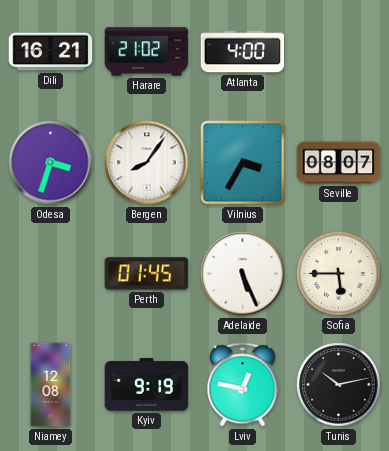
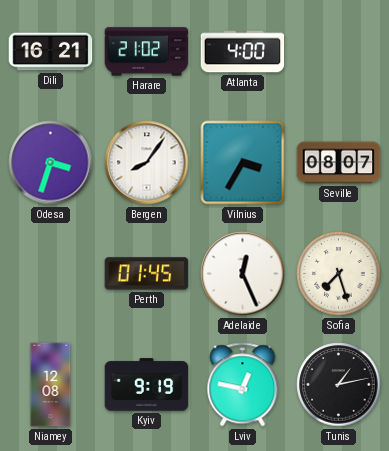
Adelaide: 5:26 -> 12:26 (243, 274)
Sofia: 5:45 -> 7:27 (339, 274)
Tunis: 10:13 -> 1:13 (339, 385)
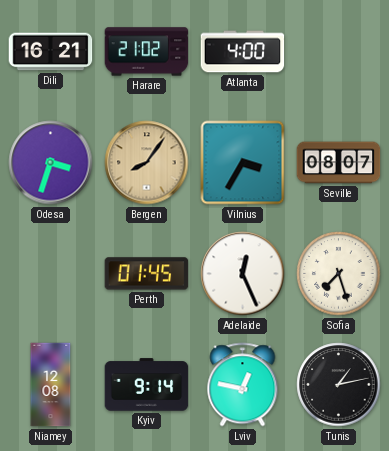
Bergen dial: white -> champagne (147, 163)
Kyiv: 9:19 -> 9:14 (147, 385)
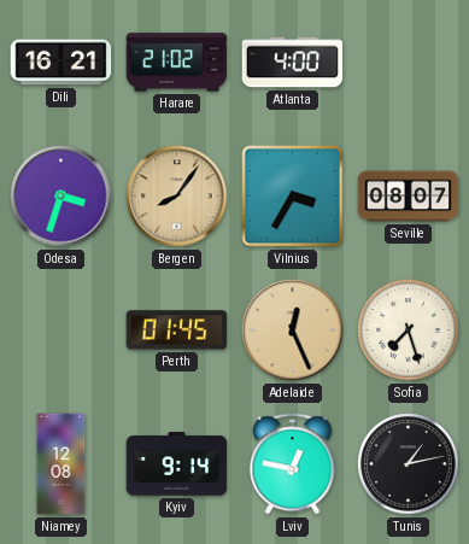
Adelaide dial: white -> champagne (293, 331)
